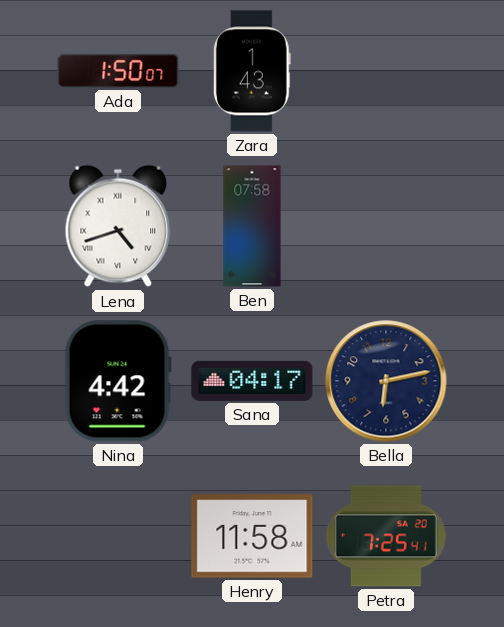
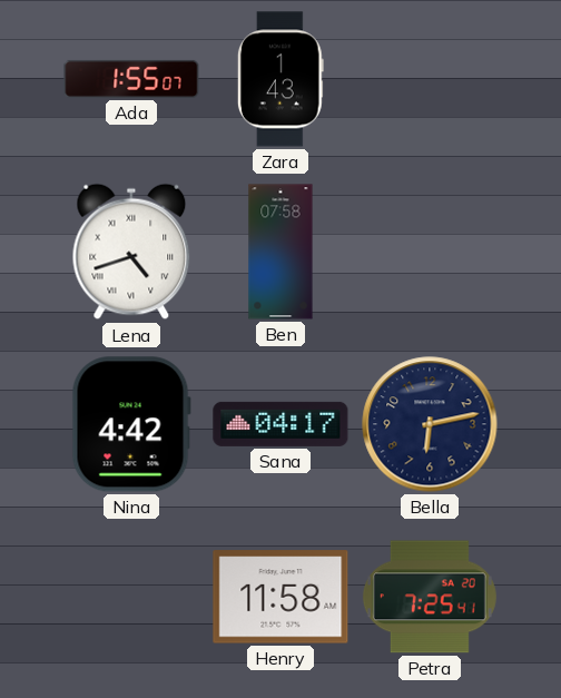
Ada: 1:50 -> 1:55 (131, 79)
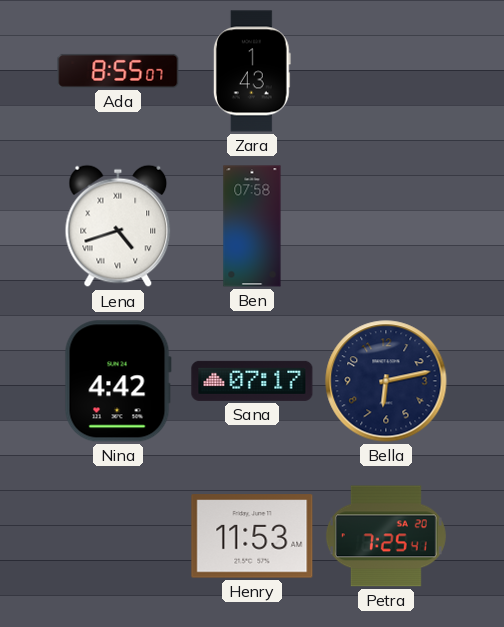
Ada: 1:55 -> 8:55 (118, 71)
Sana: 04:17 -> 07:17 (252, 381)
Henry: 11:58 -> 11:53 (252, 536)
